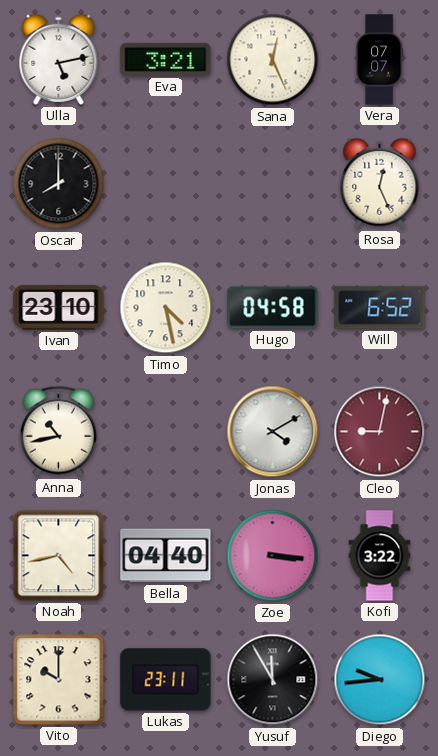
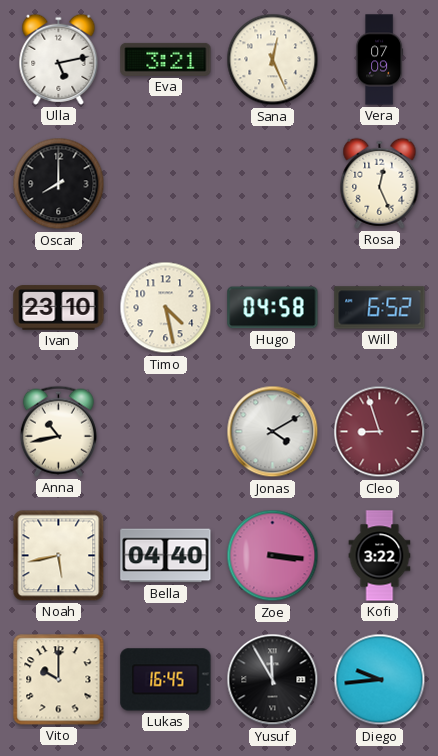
Vera: 07:07 -> 07:09 (380, 60)
Cleo: 9:02 -> 8:57 (380, 432)
Noah: 4:43 -> 5:43 (59, 556)
Lukas: 23:11 -> 16:45 (166, 680)
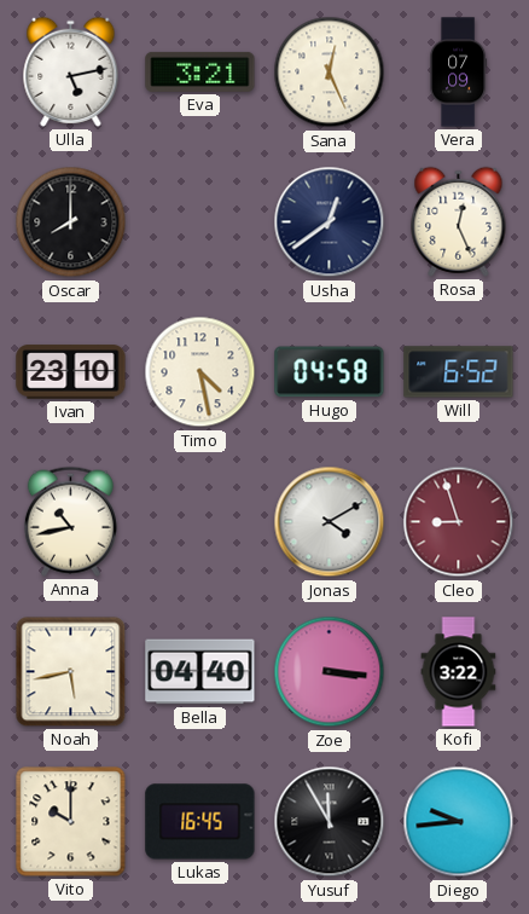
Usha: none -> 12:39 (330, 222)
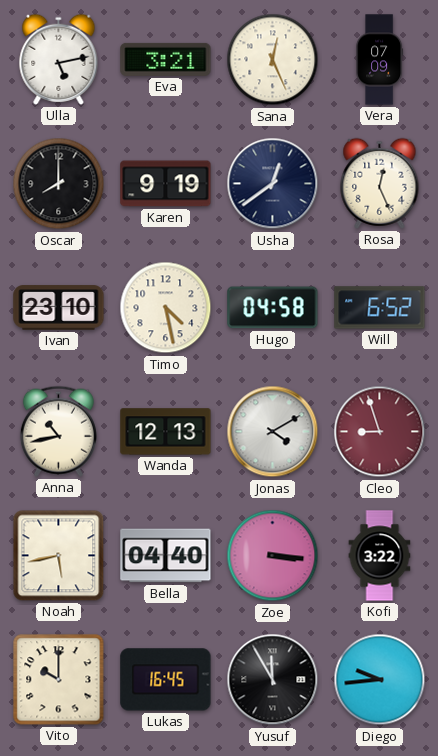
Karen: none -> 9:19 (166, 184)
Wanda: none -> 12:13 (166, 432)
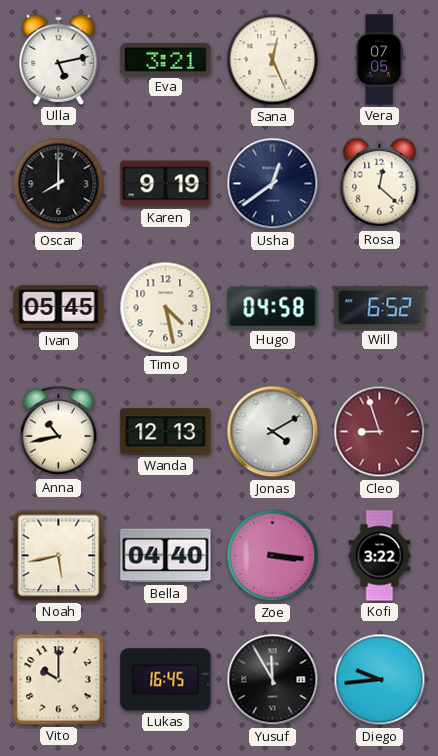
Vera: 07:09 -> 07:05 (380, 60)
Rosa: 12:26 -> 12:22 (380, 183)
Ivan: 23:10 -> 05:45 (59, 308)
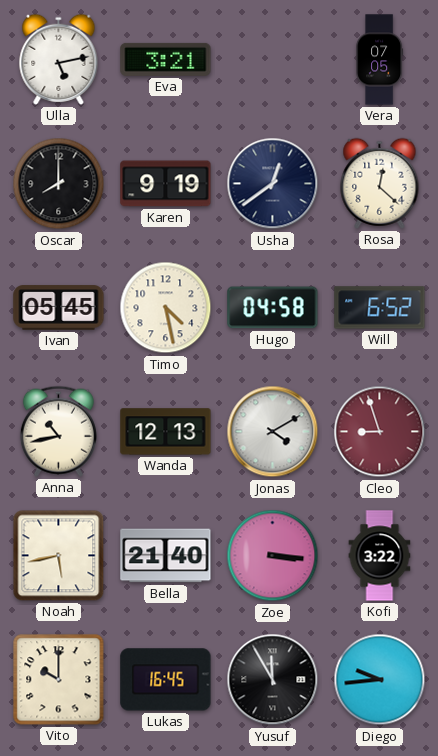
Sana: 12:26 -> none (273, 60)
Bella: 04:40 -> 21:40 (166, 556)
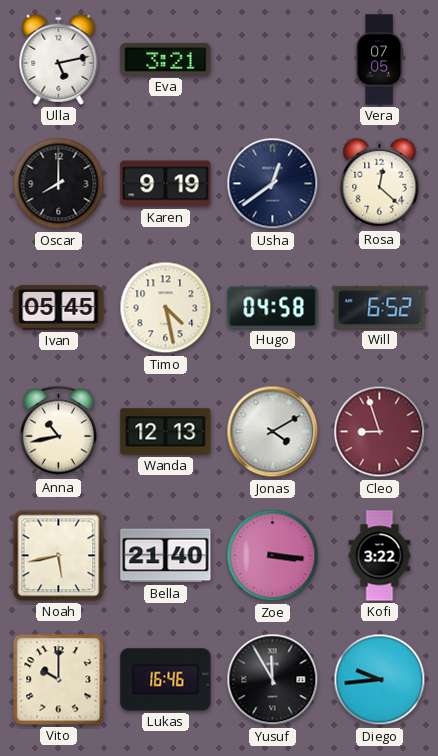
Lukas: 16:45 -> 16:46 (166, 680)
